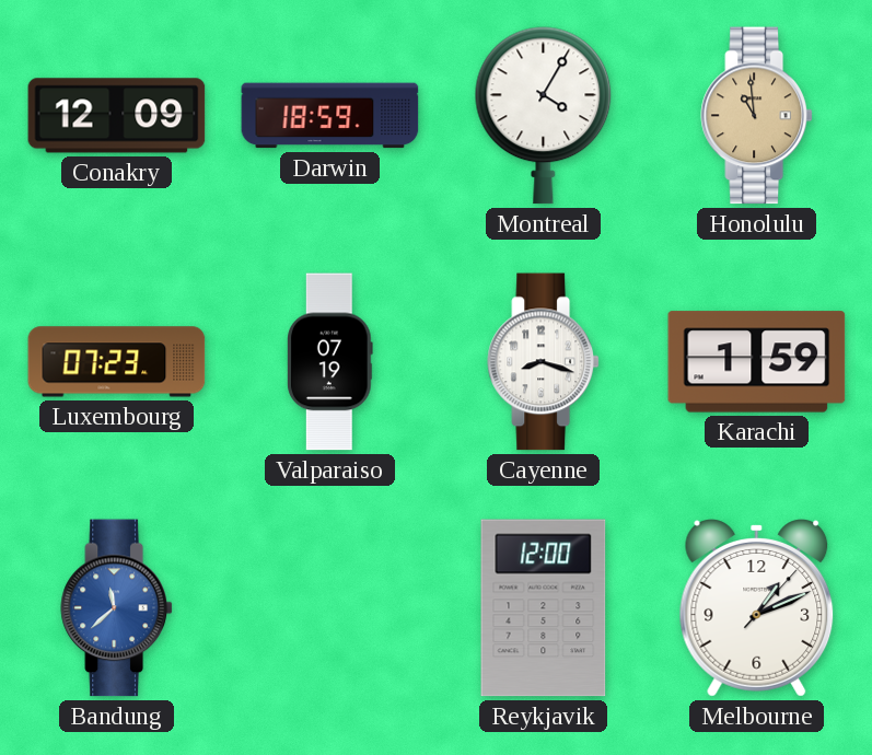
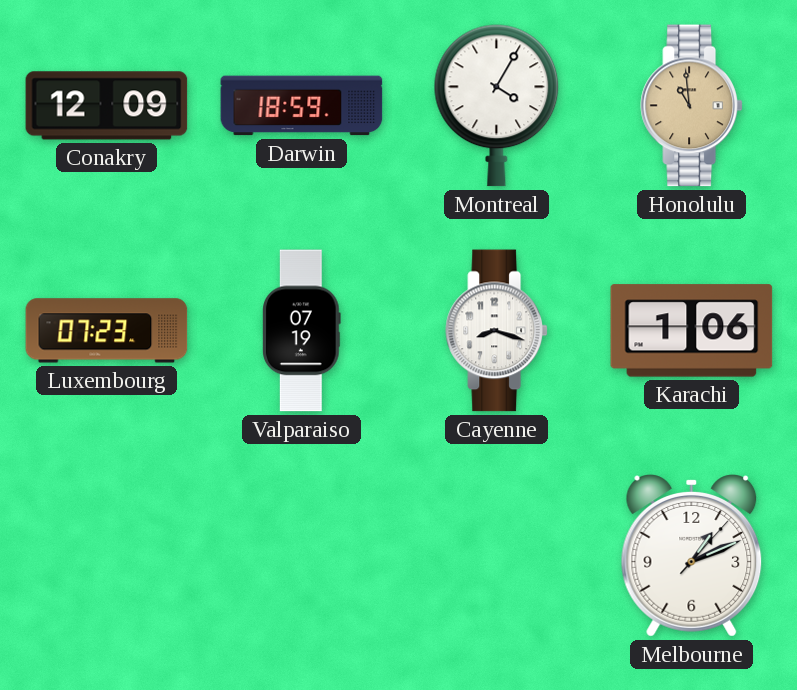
Karachi: 1:59 -> 1:06 (692, 331)
Bandung: 11:38 -> none (117, 608)
Reykjavik: 12:00 -> none (544, 608)
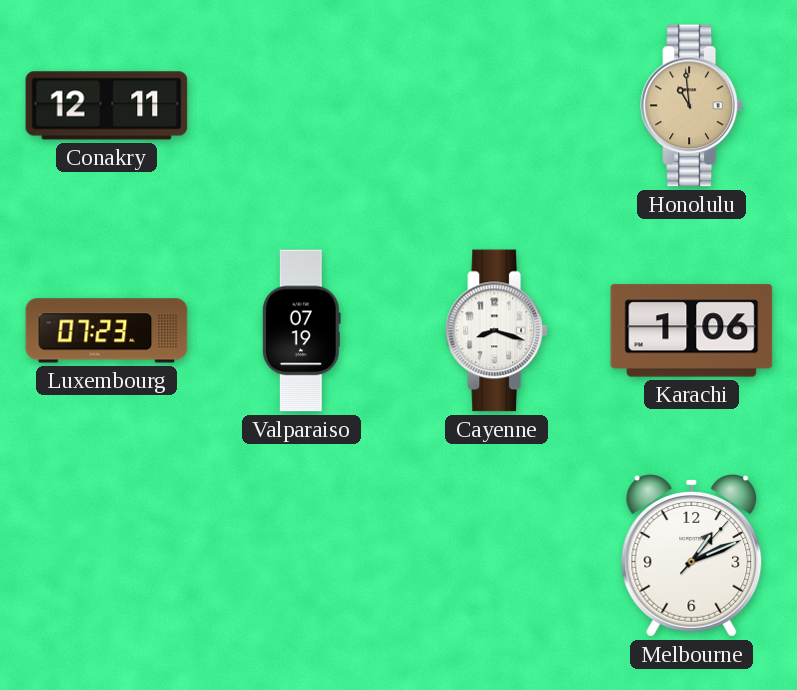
Conakry: 12:09 -> 12:11 (107, 106)
Darwin: 18:59 -> none (302, 106)
Montreal: 4:05 -> none (497, 106)
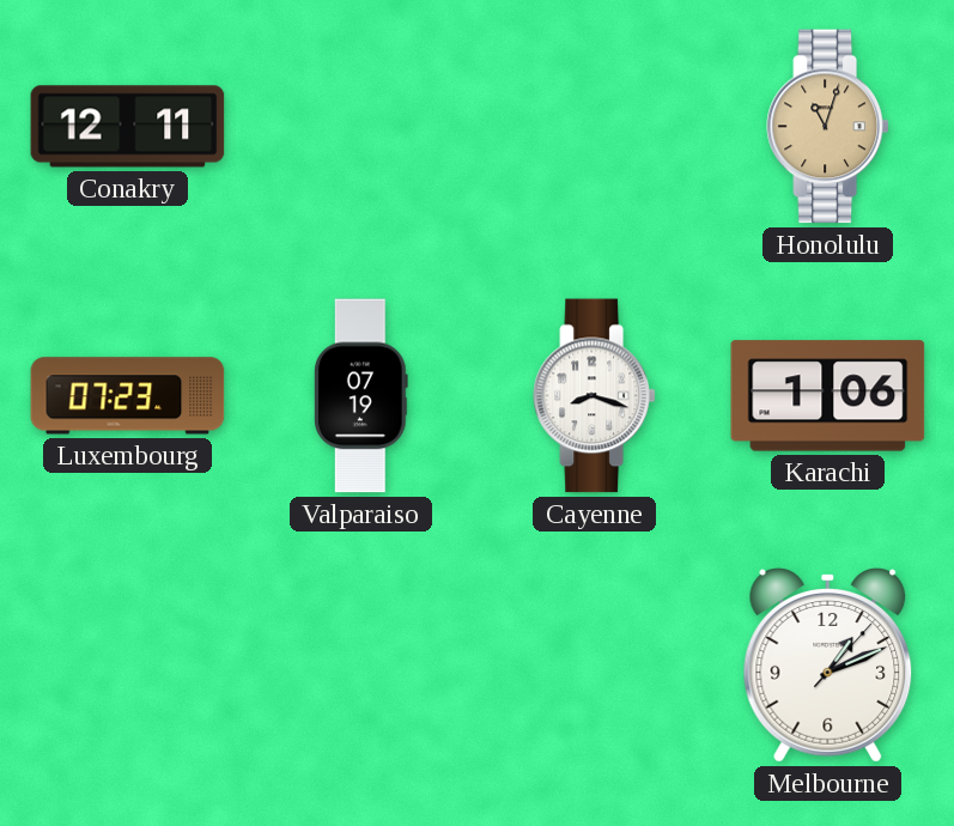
Honolulu: 10:59 -> 11:03 (828, 127)
